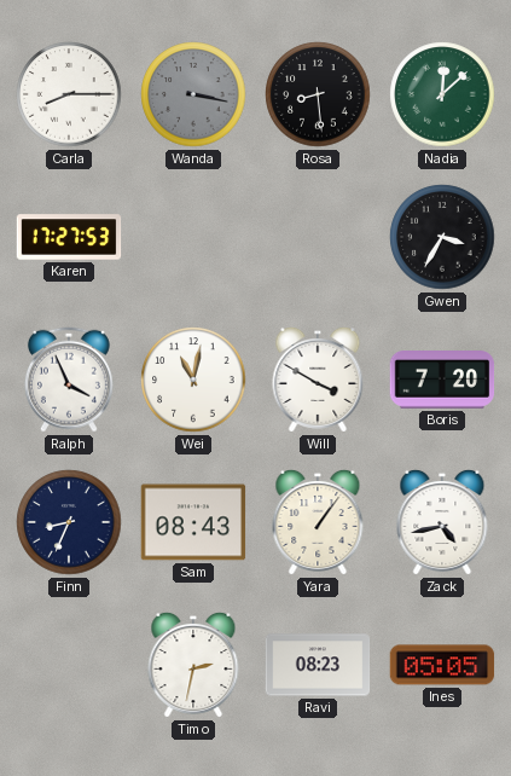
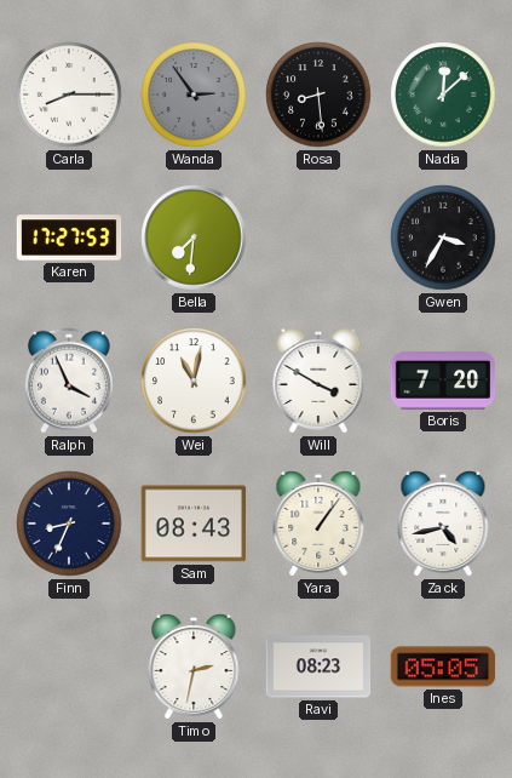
Wanda: 3:17 -> 2:54 (194, 95)
Bella: none -> 7:31 (194, 238)
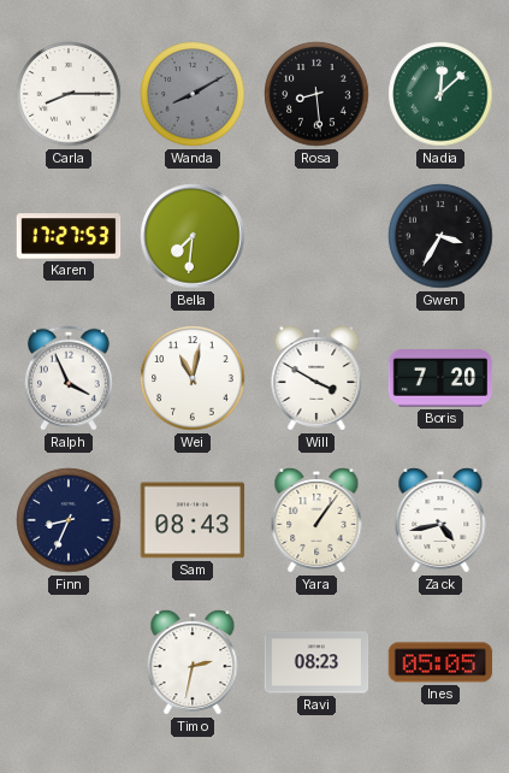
Wanda: 2:54 -> 8:10 (193, 94)
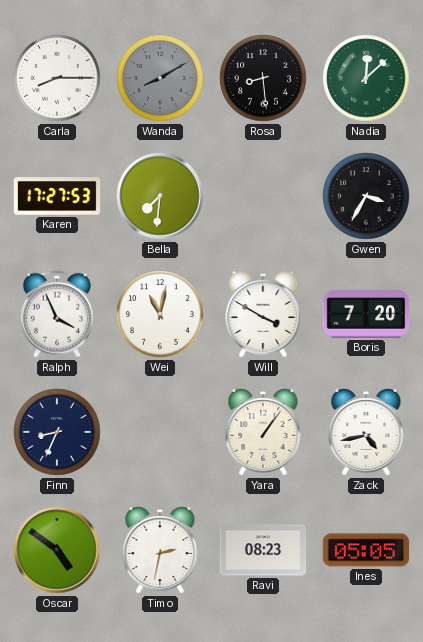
Sam: 08:43 -> none (193, 520)
Oscar: none -> 4:51 (57, 550)
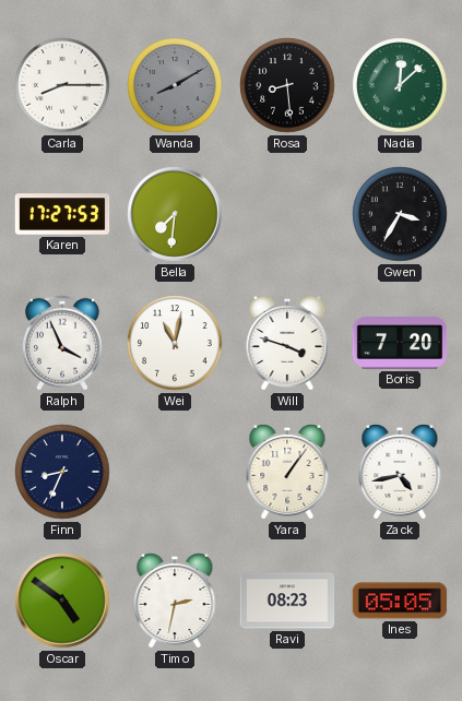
Will: 3:50 -> 3:48 (287, 343)
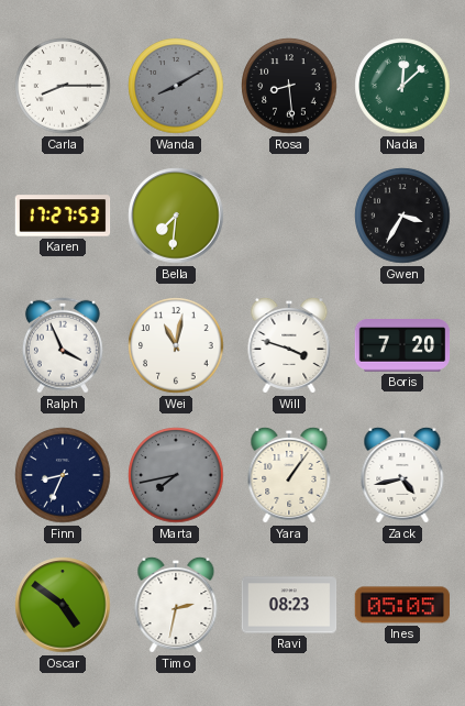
Marta: none -> 7:43 (176, 475)
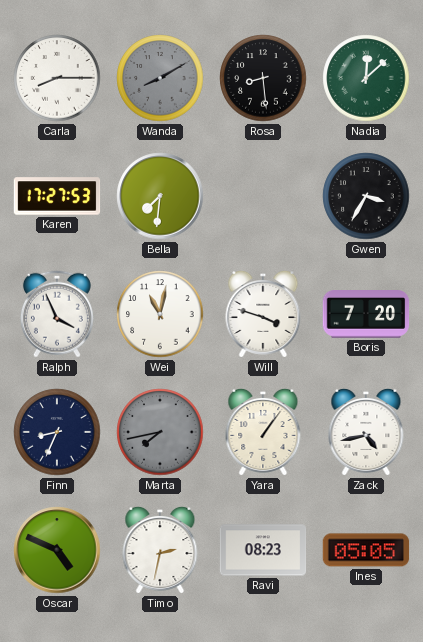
Oscar: 4:51 -> 4:49 (57, 550)
